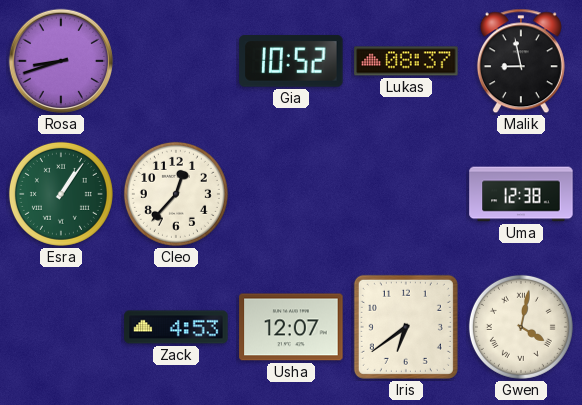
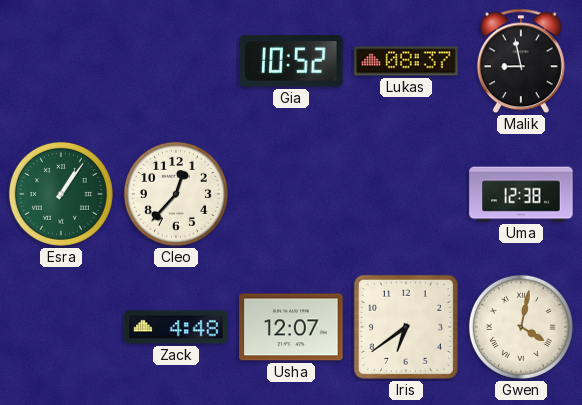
Rosa: 8:42 -> none (61, 61)
Zack: 4:53 -> 4:48 (176, 327)
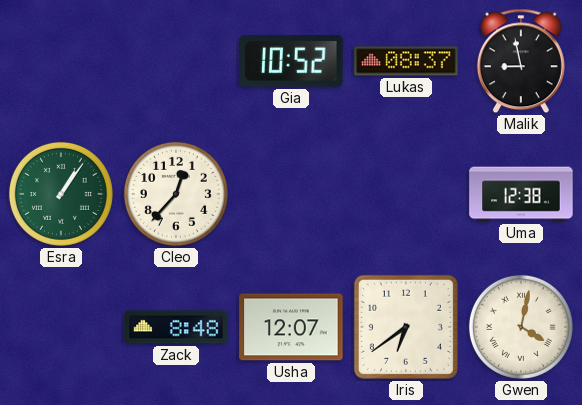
Zack: 4:48 -> 8:48 (176, 327)
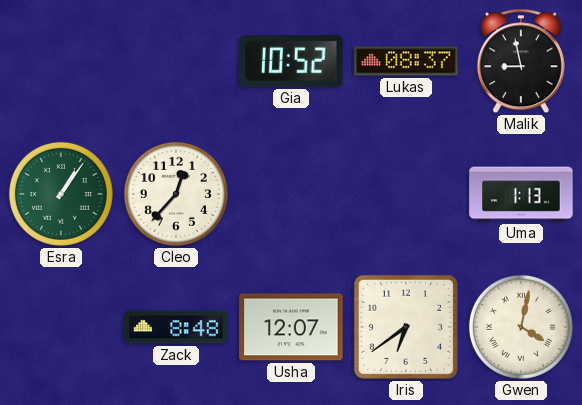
Uma: 12:38 -> 1:13 (521, 194)
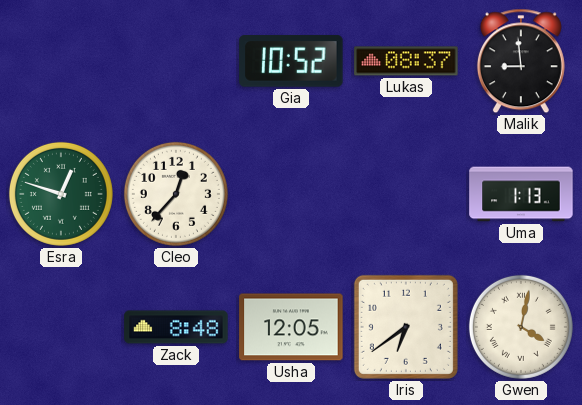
Malik: 8:58 -> 8:59 (521, 61)
Esra: 1:06 -> 12:48 (61, 194)
Usha: 12:07 -> 12:05 (291, 327)
